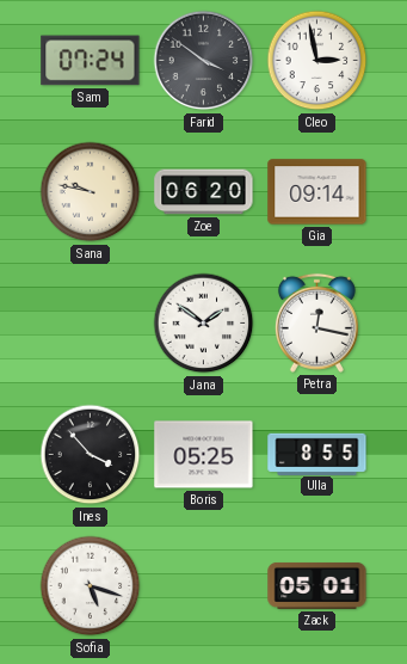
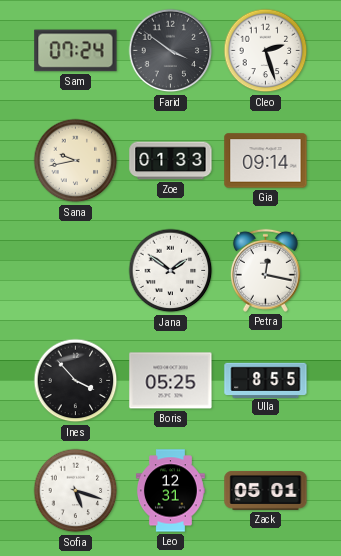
Cleo: 2:58 -> 2:27 (266, 51)
Sana: 9:47 -> 9:43 (76, 161)
Zoe: 06:20 -> 01:33 (171, 161)
Leo: none -> 12:31 (170, 491)
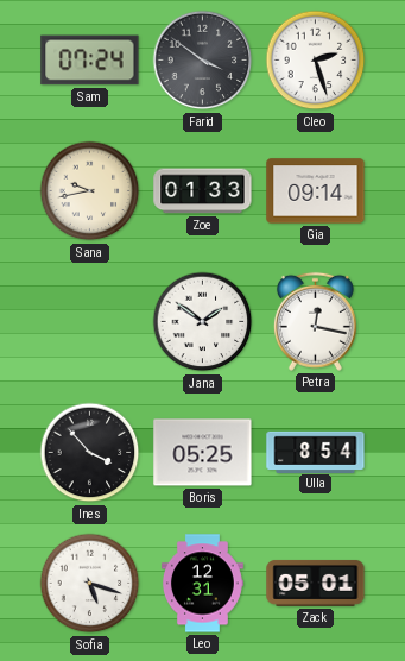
Ulla: 8:55 -> 8:54 (316, 452)
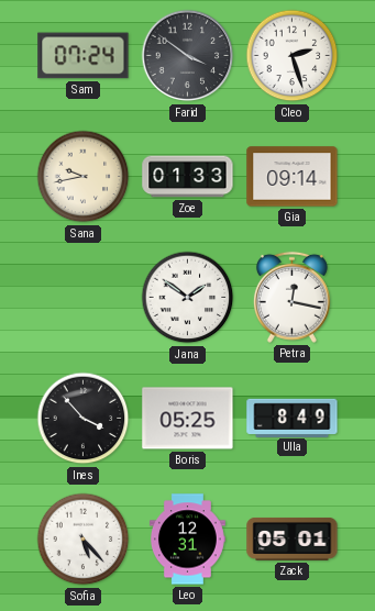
Ulla: 8:54 -> 8:49 (293, 418)
Sofia: 5:18 -> 5:23 (84, 540)
